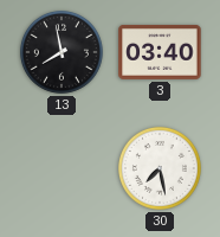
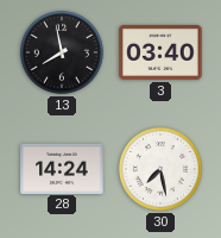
28: none -> 14:24 (62, 168)
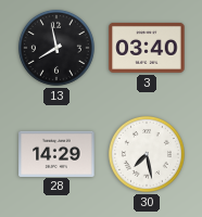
28: 14:24 -> 14:29 (56, 153)
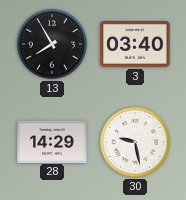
13: 7:58 -> 7:55 (52, 44)
30: 7:28 -> 9:28 (135, 142)
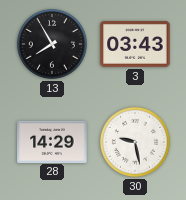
3: 03:40 -> 03:43 (135, 44)
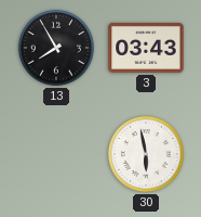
28: 14:29 -> none (52, 141)
30: 9:28 -> 5:58 (146, 154)
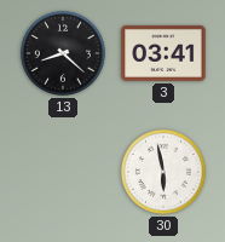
13: 7:55 -> 8:22 (63, 53)
3: 03:43 -> 03:41 (163, 53)
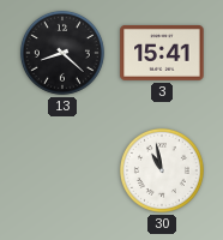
3: 03:41 -> 15:41 (162, 53)
30: 5:58 -> 10:58 (162, 170)
